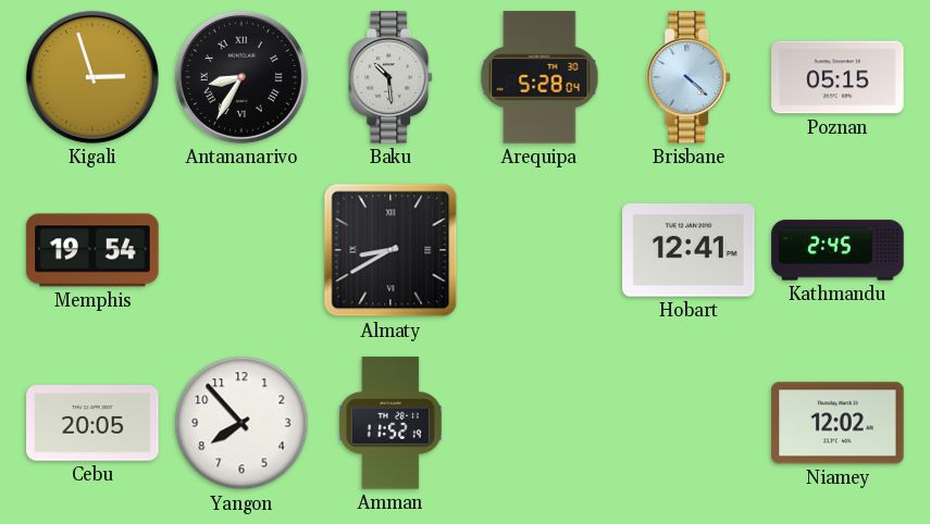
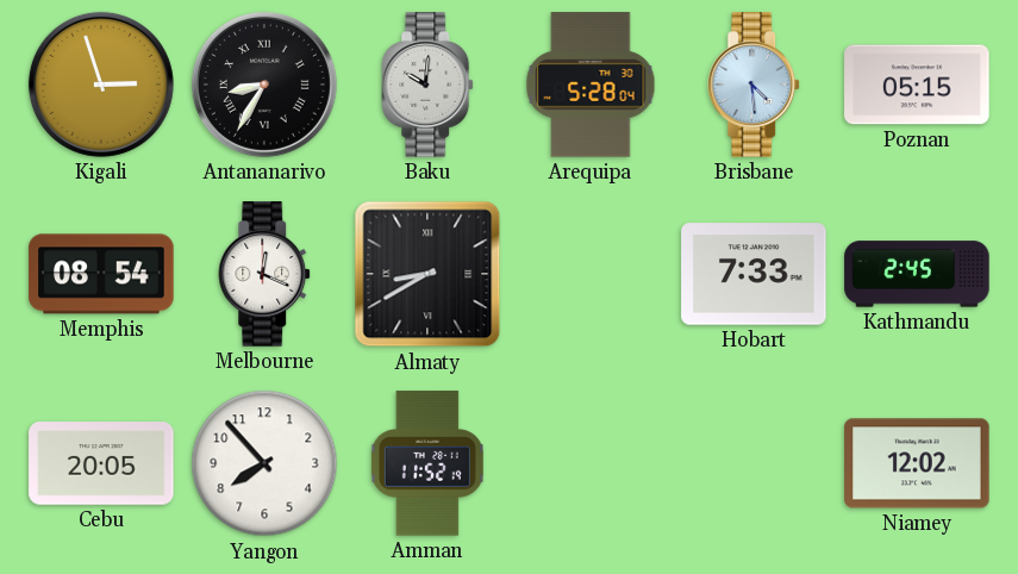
Baku: 10:29 -> 10:01 (429, 85)
Brisbane: 4:22 -> 4:29 (755, 85)
Memphis: 19:54 -> 08:54 (101, 274)
Melbourne: none -> 12:19 (266, 274)
Hobart: 12:41 -> 7:33 (754, 274)
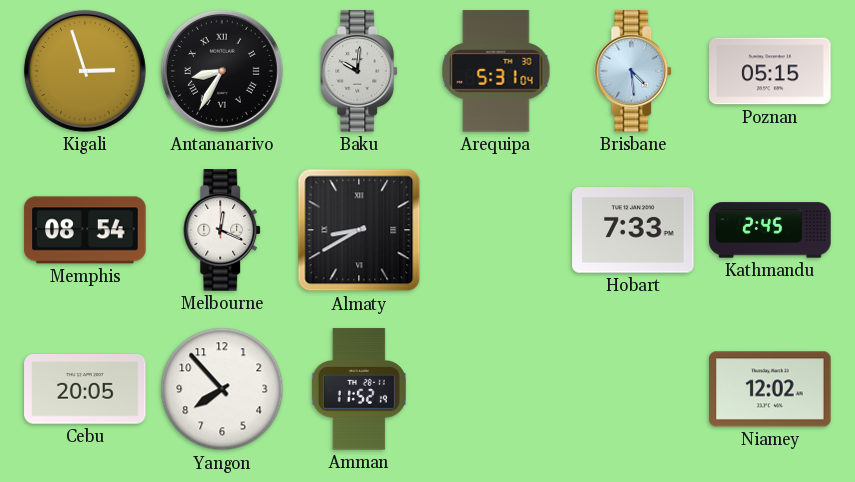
Arequipa: 5:28 -> 5:31 (496, 71)
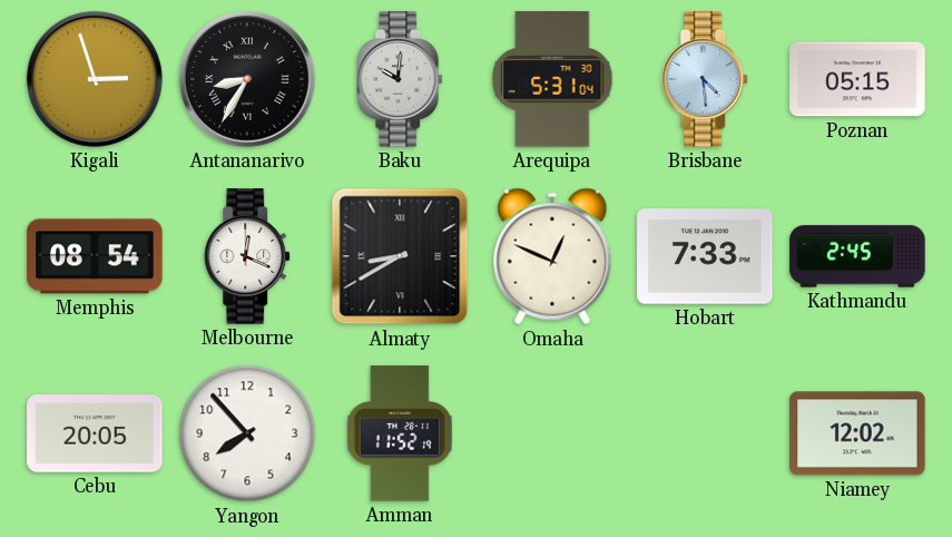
Omaha: none -> 12:49 (552, 256)
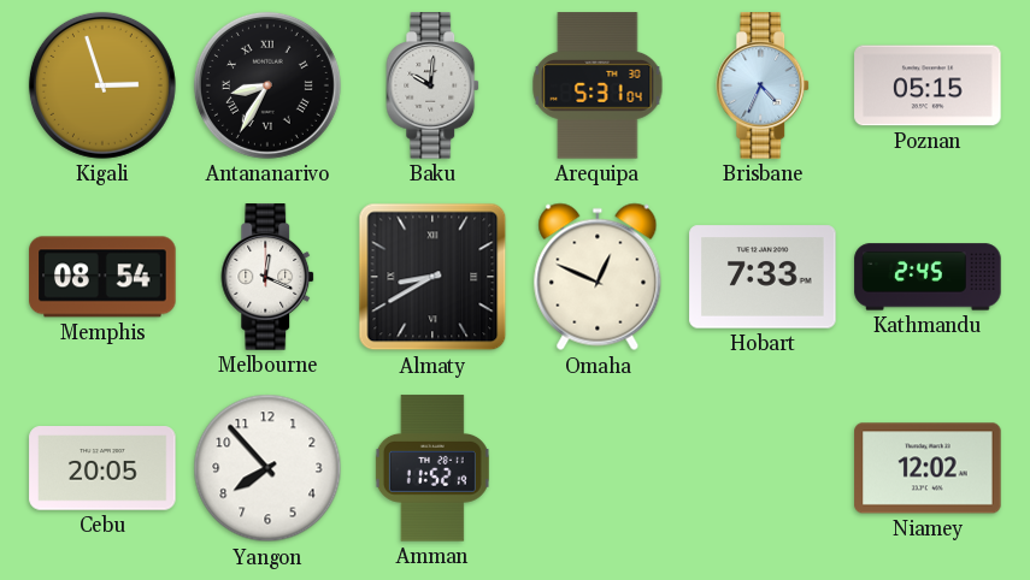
Brisbane: 4:29 -> 4:34 (764, 85)
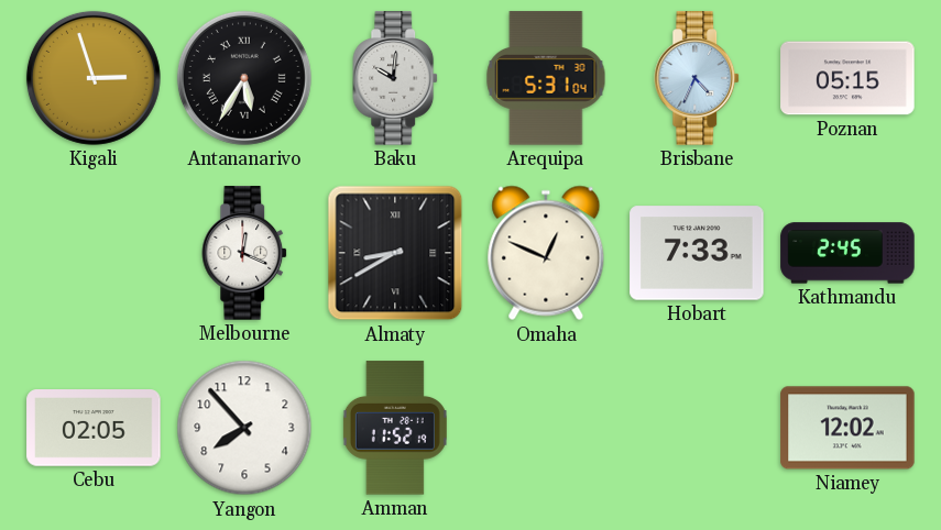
Antananarivo: 8:35 -> 5:35 (244, 78)
Memphis: 08:54 -> none (102, 277)
Cebu: 20:05 -> 02:05 (94, 429)
